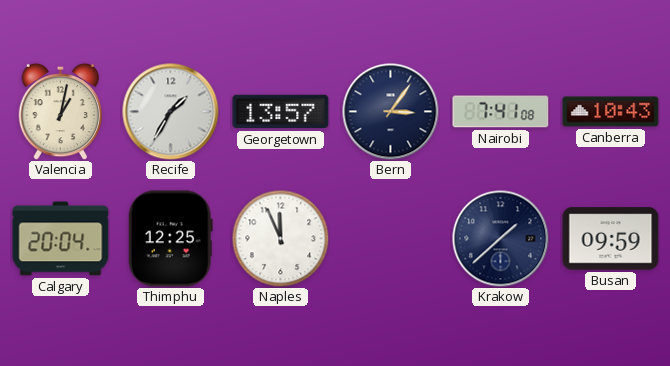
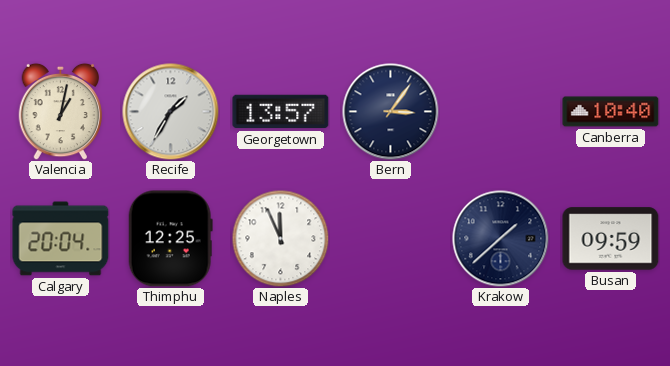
Nairobi: 7:41 -> none (501, 112)
Canberra: 10:43 -> 10:40 (611, 112)
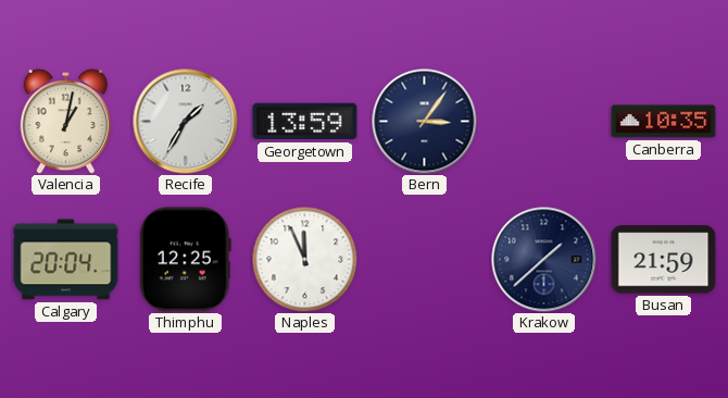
Georgetown: 13:57 -> 13:59 (305, 122)
Canberra: 10:40 -> 10:35 (664, 122)
Busan: 09:59 -> 21:59 (664, 260)
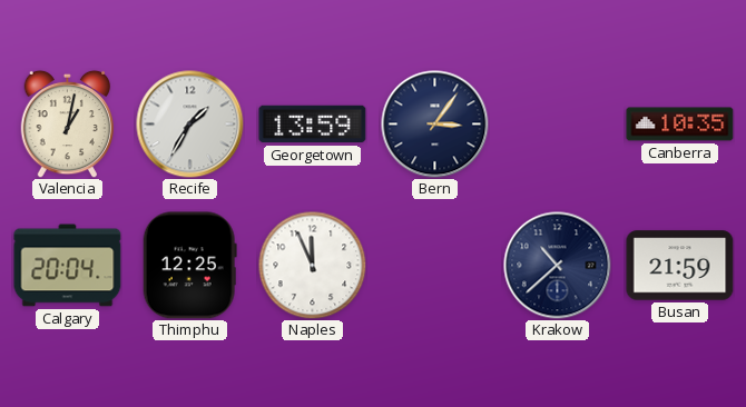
Krakow: 1:38 -> 10:38 (558, 266)
